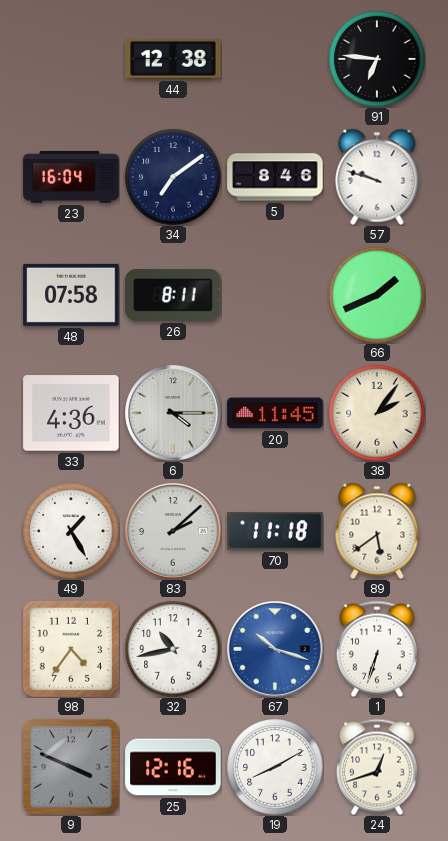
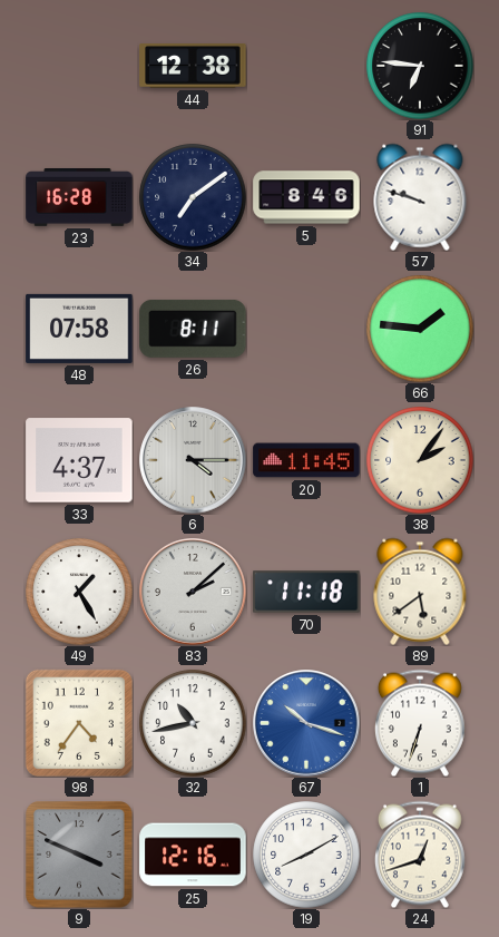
23: 16:04 -> 16:28 (79, 198)
66: 1:41 -> 1:46 (420, 329)
33: 4:36 -> 4:37 (79, 460)
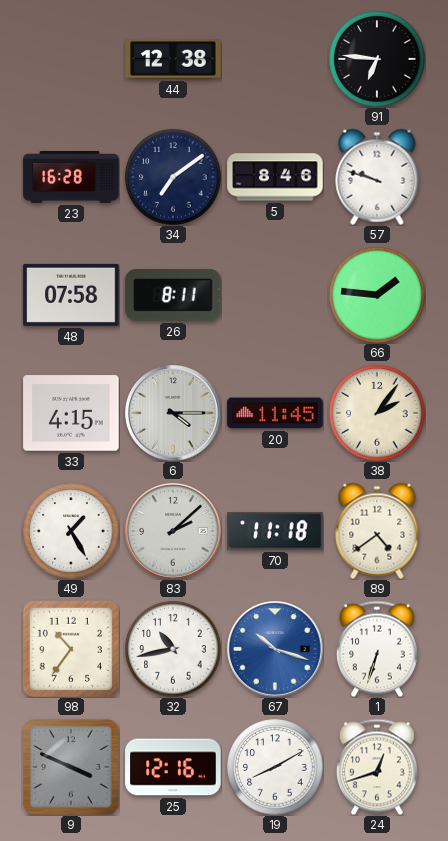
33: 4:37 -> 4:15 (71, 413)
89: 5:39 -> 4:39 (377, 531)
98: 4:36 -> 10:36 (71, 649)
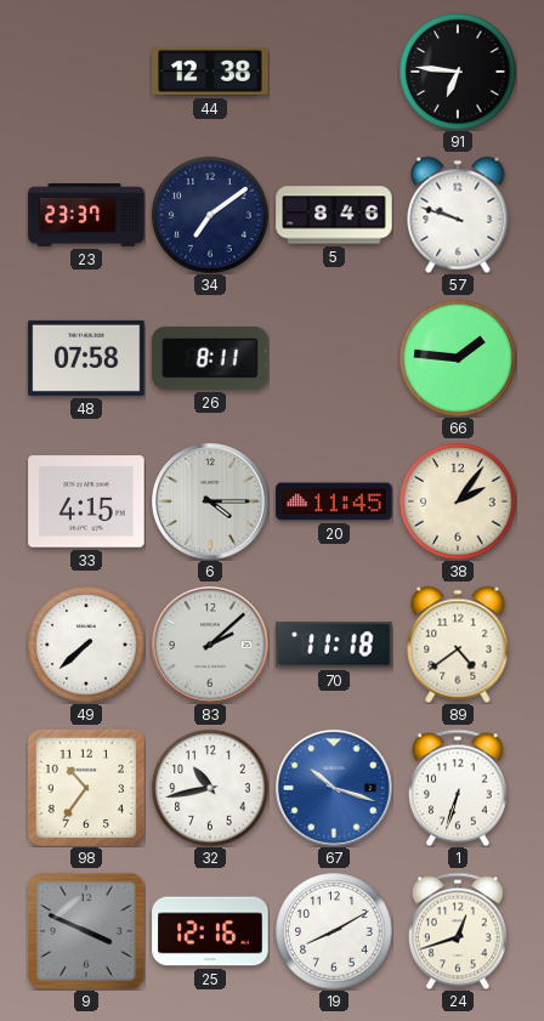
23: 16:28 -> 23:37 (86, 216)
49: 1:25 -> 7:38 (86, 645)
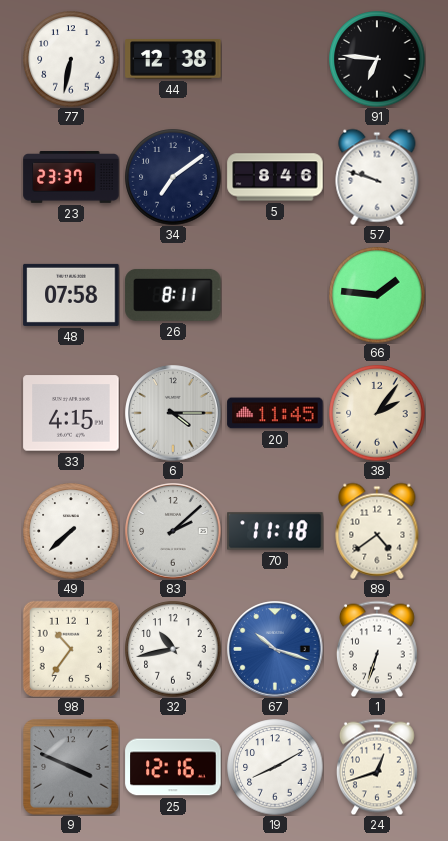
77: none -> 6:32 (71, 59)
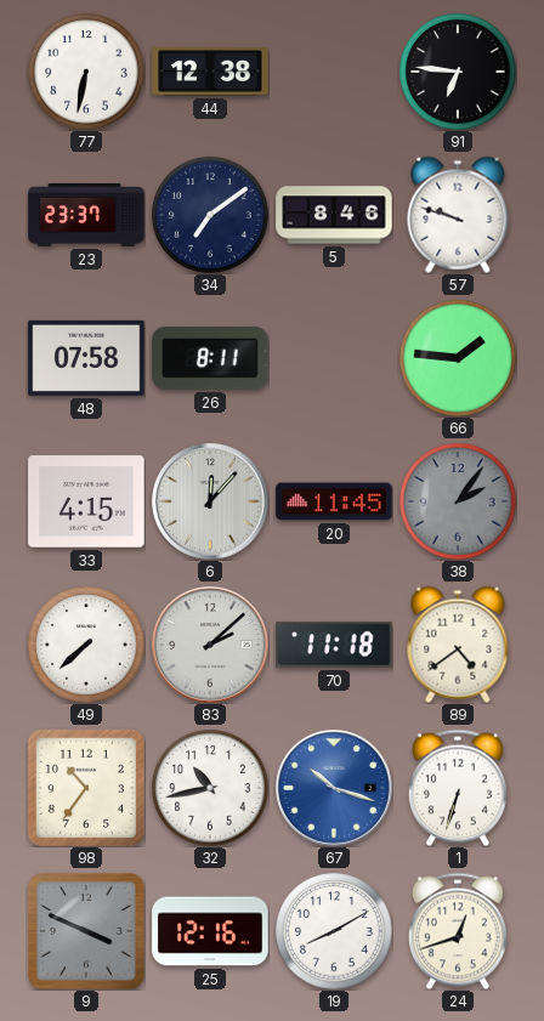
6: 4:15 -> 12:07 (210, 501)
38 dial: cream -> grey (458, 501)
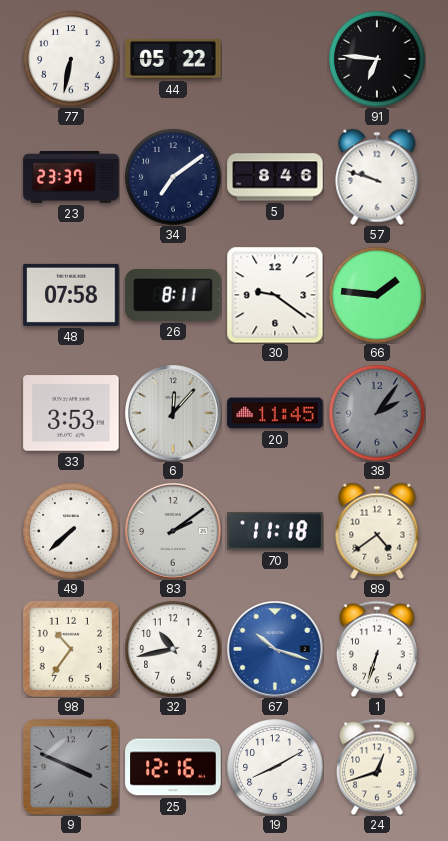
44: 12:38 -> 05:22 (173, 60)
30: none -> 9:21 (275, 295)
33: 4:15 -> 3:53 (71, 413)
83: 2:08 -> 2:09 (173, 531)
